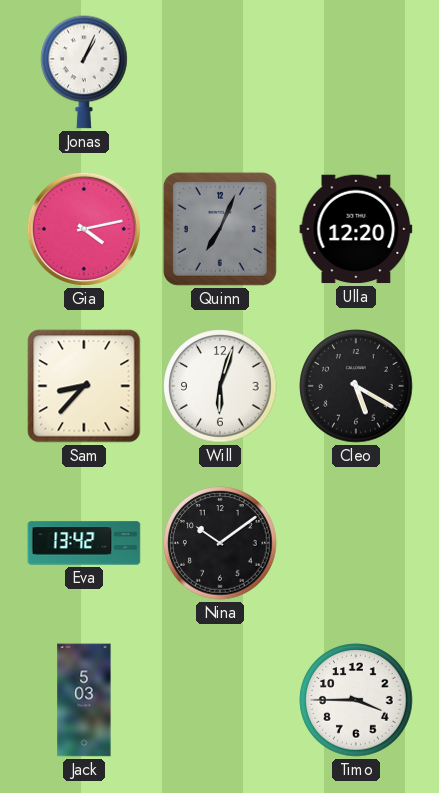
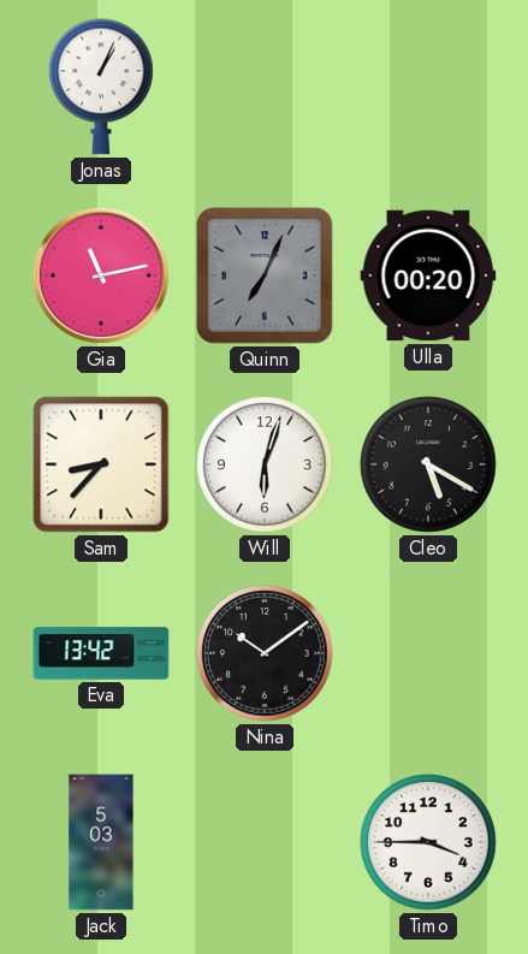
Gia: 4:13 -> 11:13 (101, 275)
Ulla: 12:20 -> 00:20 (428, 275)
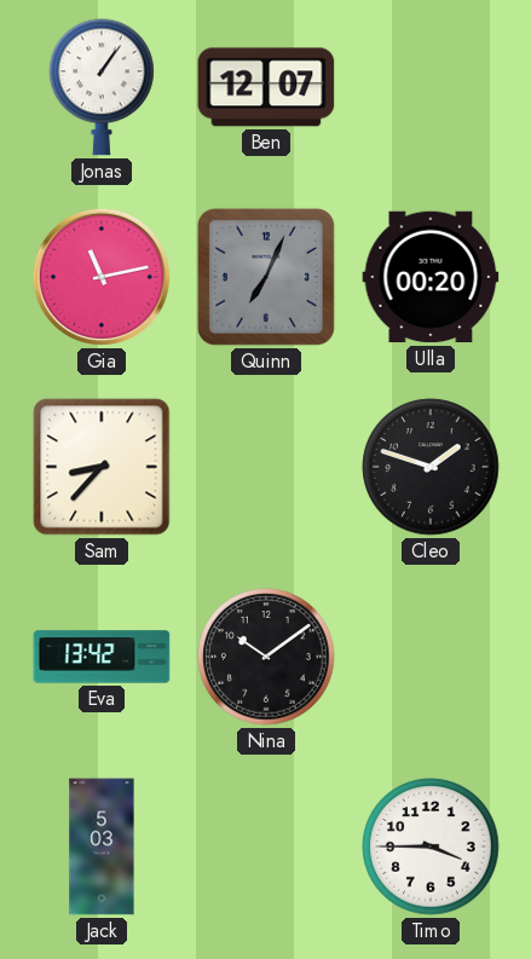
Jonas: 1:04 -> 1:06 (102, 87)
Ben: none -> 12:07 (266, 87)
Will: 6:03 -> none (265, 464)
Cleo: 5:20 -> 1:48 (431, 467)
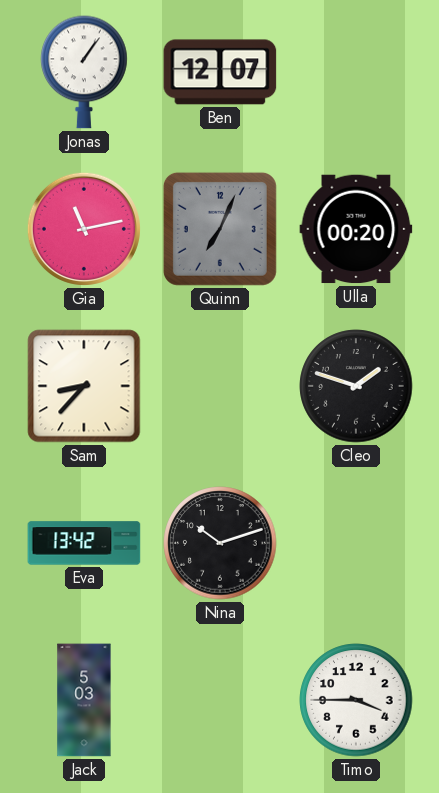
Nina: 10:09 -> 10:12 (220, 543)
